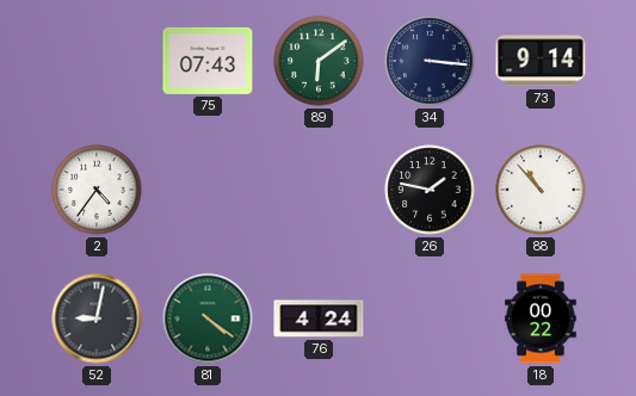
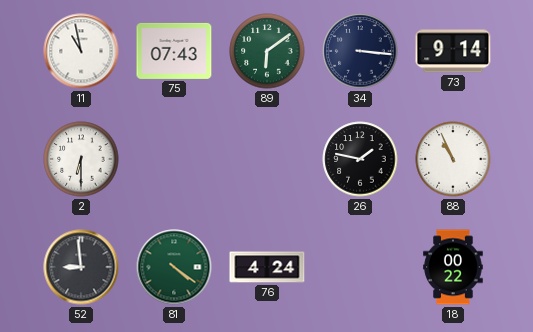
11: none -> 10:58 (81, 51)
2: 4:36 -> 6:30 (81, 159)
88: 10:53 -> 10:56 (453, 159)
52: 9:02 -> 8:59 (81, 267)
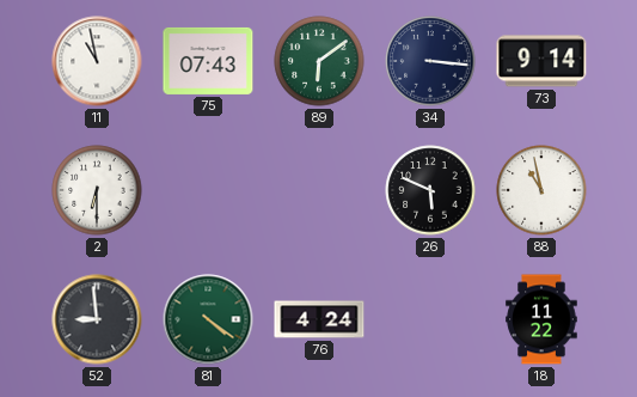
26: 1:47 -> 5:49 (430, 190)
88: 10:56 -> 10:58 (541, 190)
18: 00:22 -> 11:22 (541, 319)
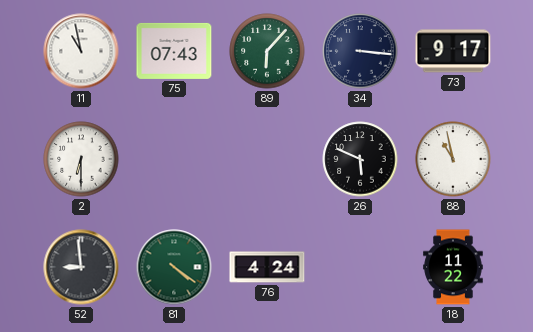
89: 6:09 -> 6:07 (267, 51)
73: 9:14 -> 9:17 (453, 51)
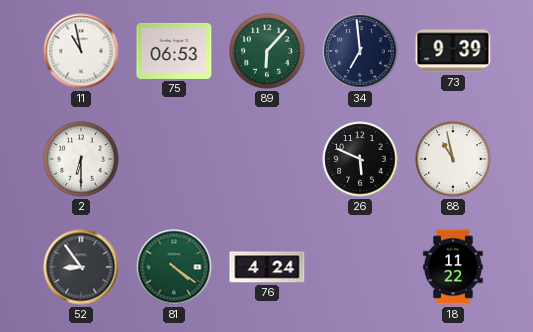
75: 07:43 -> 06:53 (174, 51)
34: 3:16 -> 6:59 (360, 51)
73: 9:17 -> 9:39 (453, 51)
52: 8:59 -> 8:54 (81, 267)
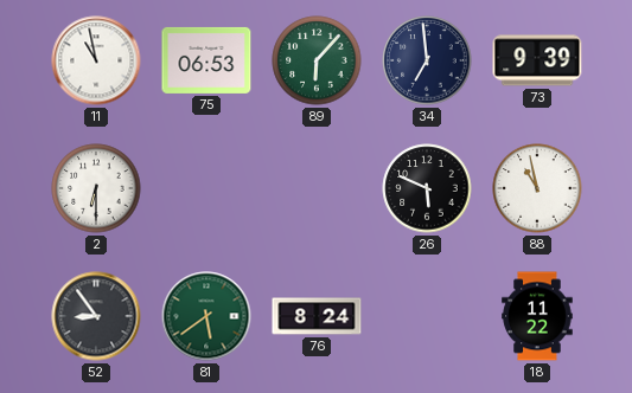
81: 4:21 -> 5:39 (206, 316)
76: 4:24 -> 8:24 (317, 316)
